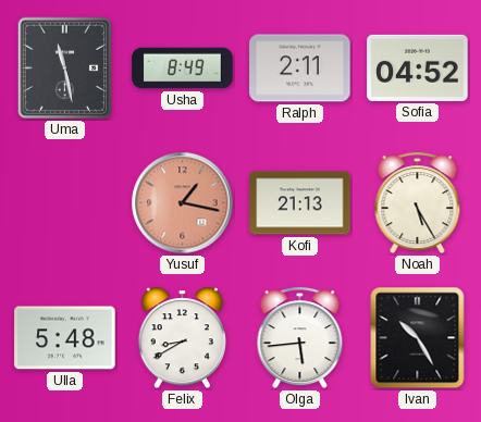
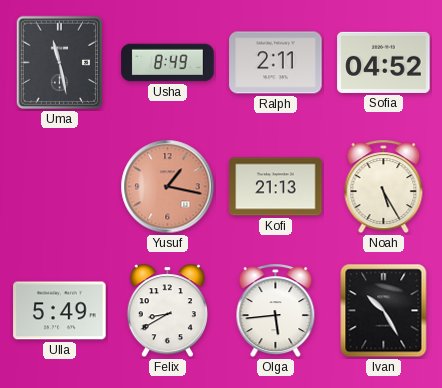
Ulla: 5:48 -> 5:49 (60, 311)
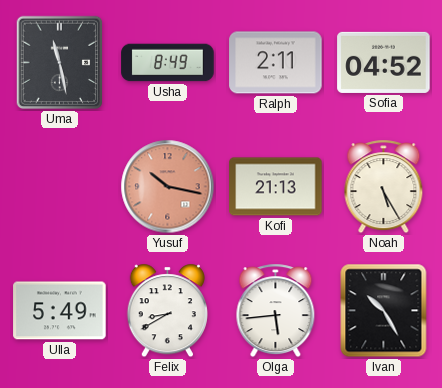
Yusuf: 1:17 -> 10:17 (168, 187)
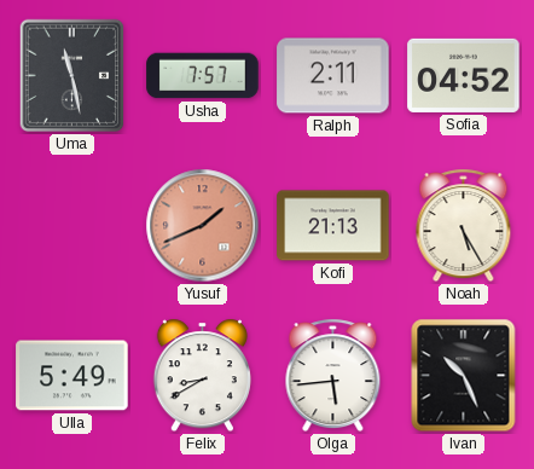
Usha: 8:49 -> 7:57 (203, 76)
Yusuf: 10:17 -> 1:41 (203, 226)
Ivan: 10:25 -> 10:26 (464, 376)
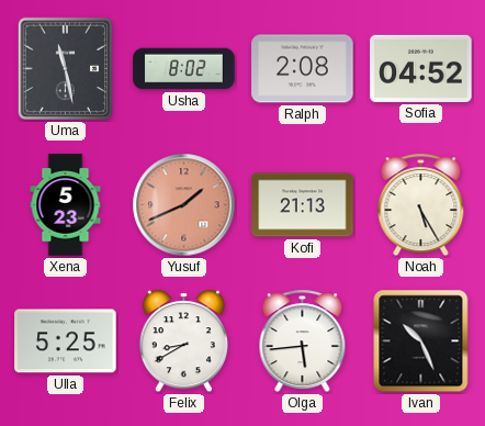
Usha: 7:57 -> 8:02 (184, 69)
Ralph: 2:11 -> 2:08 (303, 69)
Xena: none -> 5:23 (66, 205)
Ulla: 5:49 -> 5:25 (66, 341)
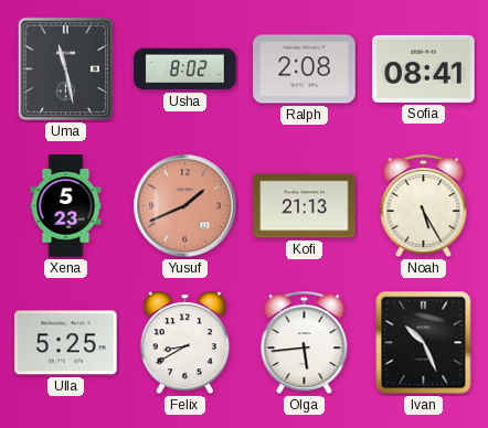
Sofia: 04:52 -> 08:41 (424, 68)
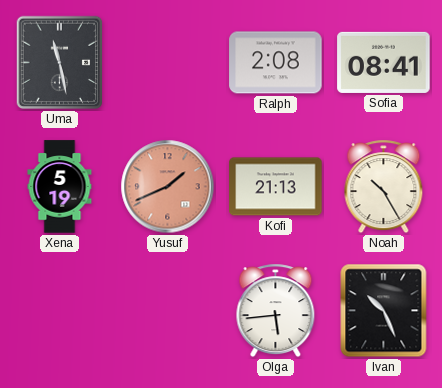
Usha: 8:02 -> none (185, 69)
Xena: 5:23 -> 5:19 (60, 187)
Noah: 5:25 -> 10:25 (384, 187)
Ulla: 5:25 -> none (66, 343)
Felix: 8:40 -> none (184, 343)
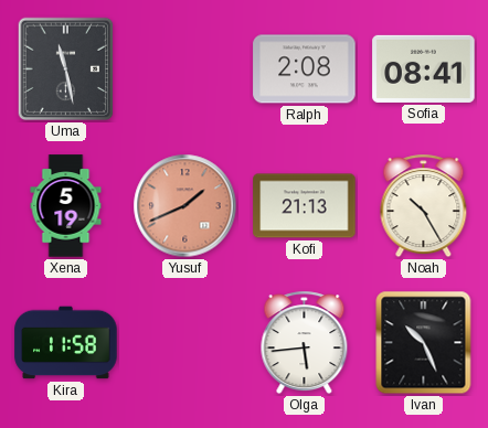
Kira: none -> 11:58 (66, 343)
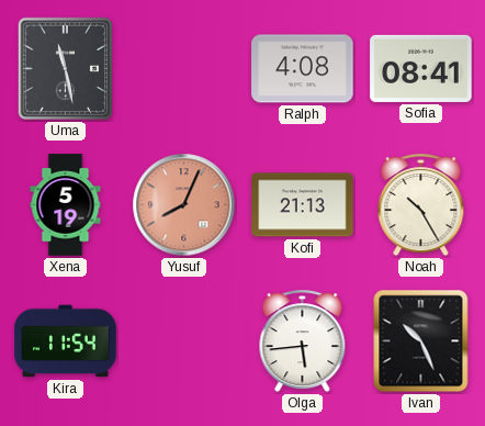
Ralph: 2:08 -> 4:08 (303, 69)
Yusuf: 1:41 -> 8:04 (184, 205)
Kira: 11:58 -> 11:54 (66, 341)
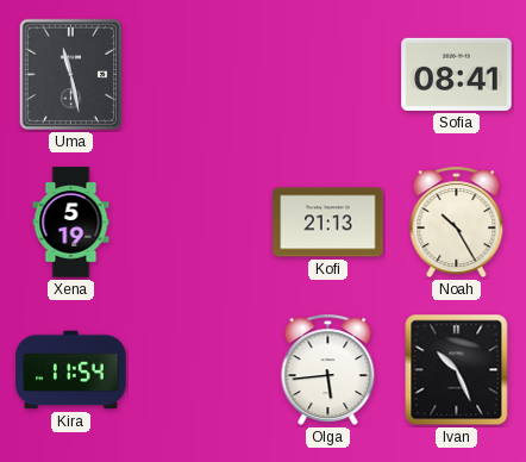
Ralph: 4:08 -> none (303, 69)
Yusuf: 8:04 -> none (184, 205)
